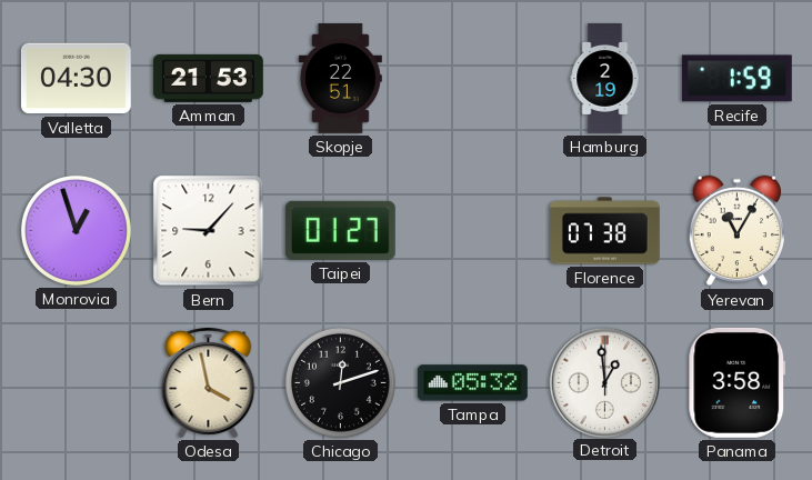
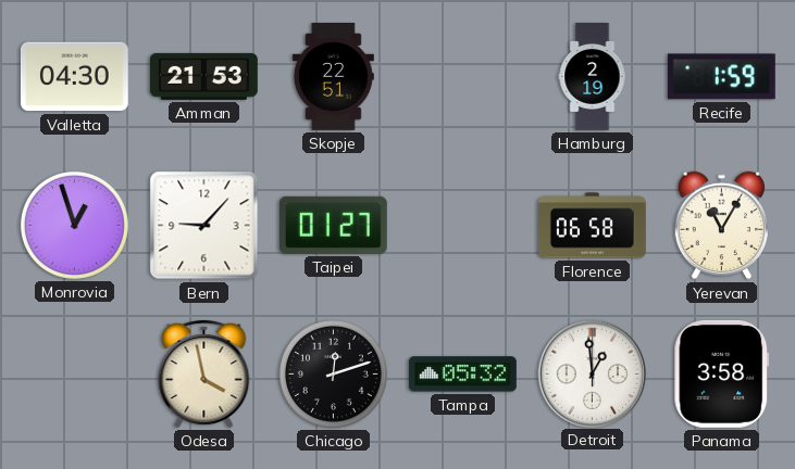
Florence: 07:38 -> 06:58 (592, 226)
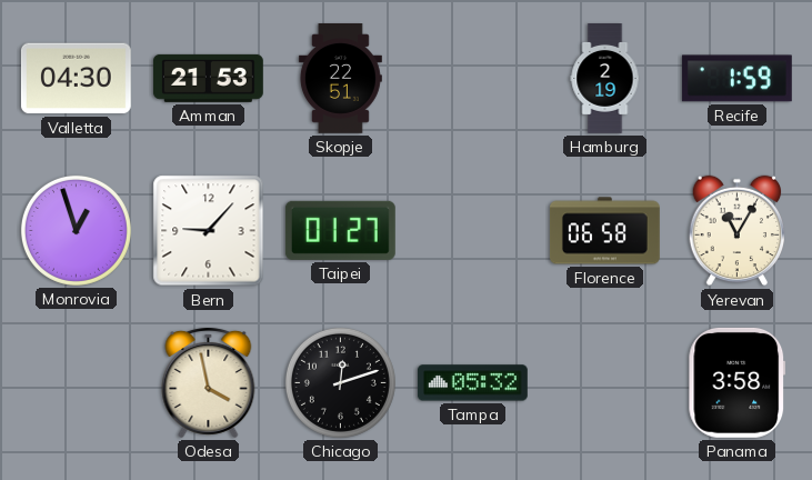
Detroit: 12:59 -> none (592, 373)
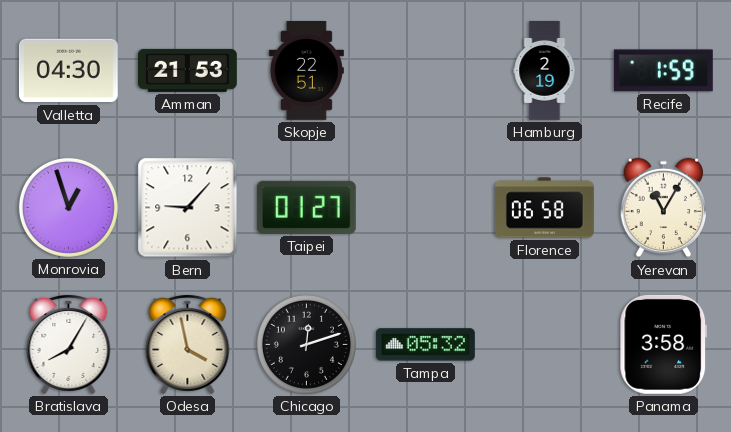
Bratislava: none -> 8:05 (69, 344)
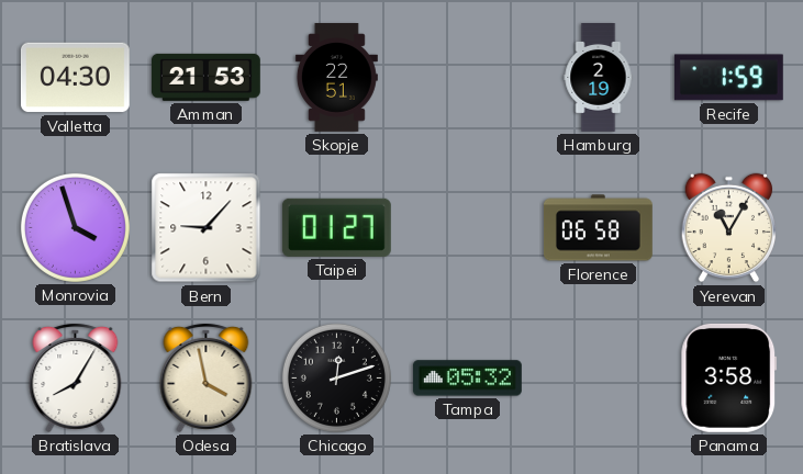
Monrovia: 12:57 -> 3:57 (75, 227)
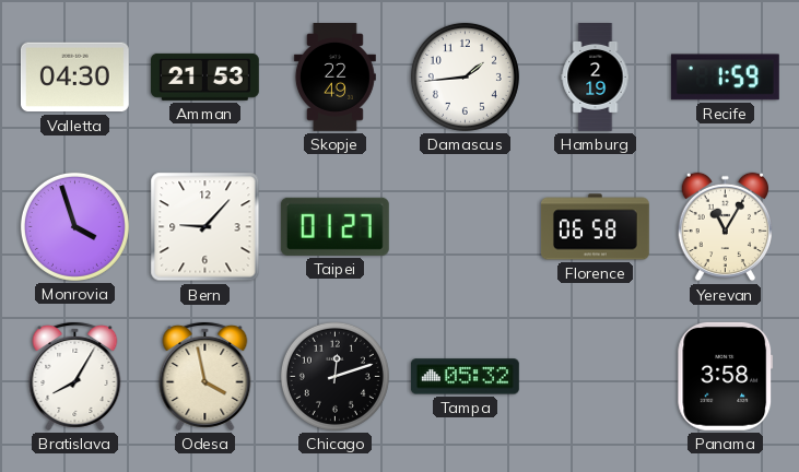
Skopje: 22:51 -> 22:49 (334, 78)
Damascus: none -> 1:44 (465, 76)
